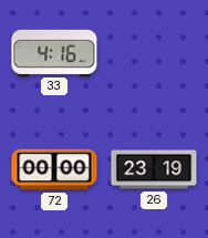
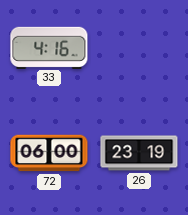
72: 00:00 -> 06:00 (49, 153)
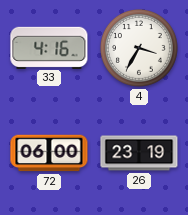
4: none -> 3:35 (139, 48)
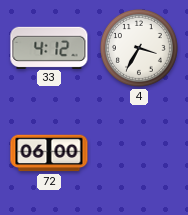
33: 4:16 -> 4:12 (49, 47)
26: 23:19 -> none (139, 153)
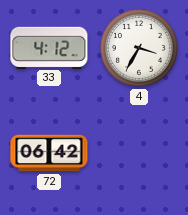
72: 06:00 -> 06:42 (49, 153)
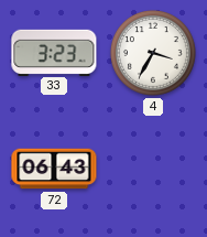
33: 4:12 -> 3:23 (54, 52)
72: 06:42 -> 06:43 (54, 169)
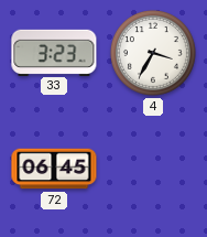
72: 06:43 -> 06:45 (54, 169)
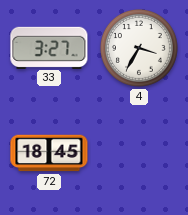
33: 3:23 -> 3:27 (49, 47)
72: 06:45 -> 18:45 (49, 153)
